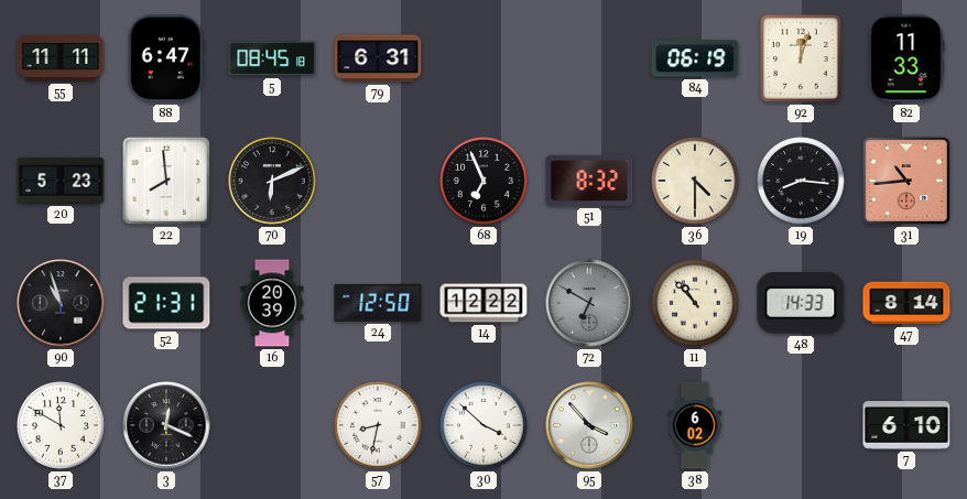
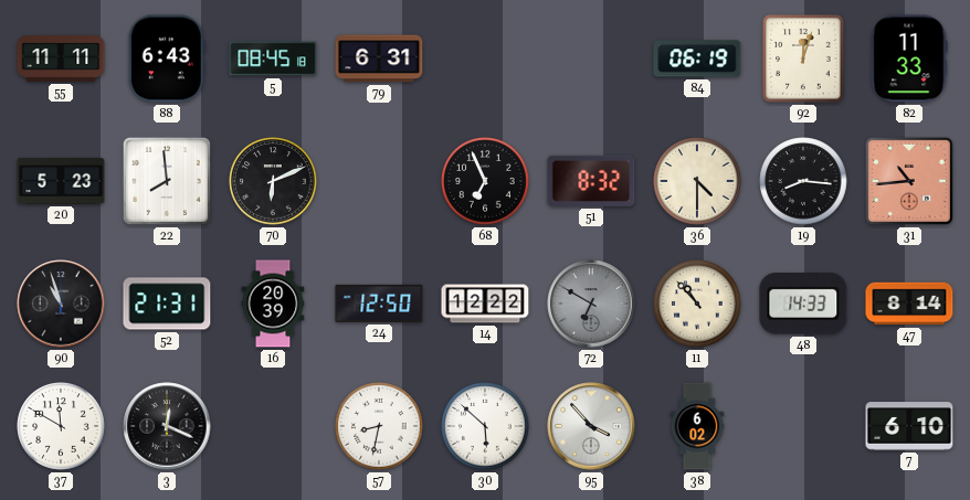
88: 6:47 -> 6:43 (167, 58)
30: 3:52 -> 5:52 (485, 426)
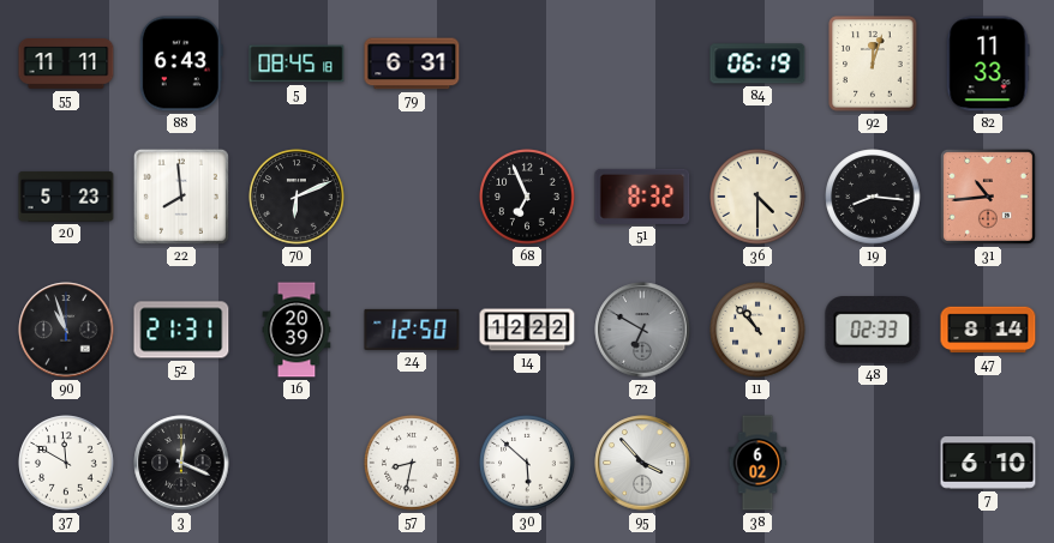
48: 14:33 -> 02:33 (873, 331)
